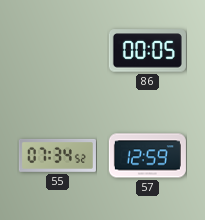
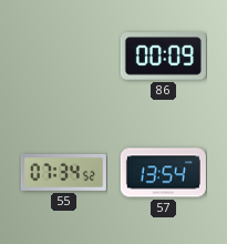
86: 00:05 -> 00:09 (163, 57)
57: 12:59 -> 13:54 (163, 173)
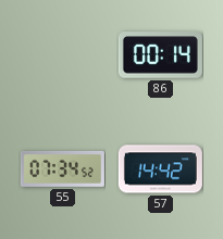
86: 00:09 -> 00:14 (160, 55)
57: 13:54 -> 14:42 (160, 169)
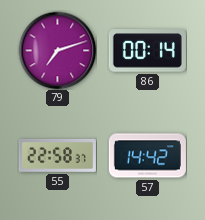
79: none -> 7:12 (57, 50)
55: 07:34 -> 22:58 (57, 156)
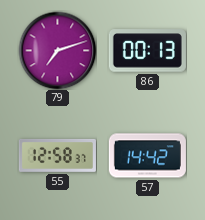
86: 00:14 -> 00:13 (147, 51)
55: 22:58 -> 12:58 (57, 156)
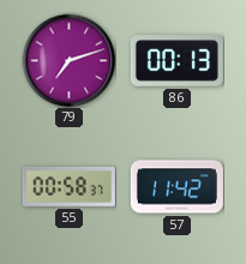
55: 12:58 -> 00:58 (68, 187)
57: 14:42 -> 11:42 (176, 187)
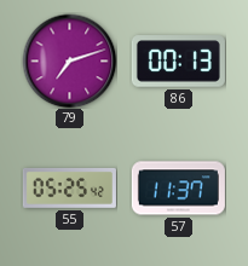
55: 00:58 -> 05:25 (69, 189)
57: 11:42 -> 11:37 (178, 189)
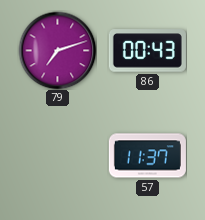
86: 00:13 -> 00:43 (147, 51)
55: 05:25 -> none (69, 189)
